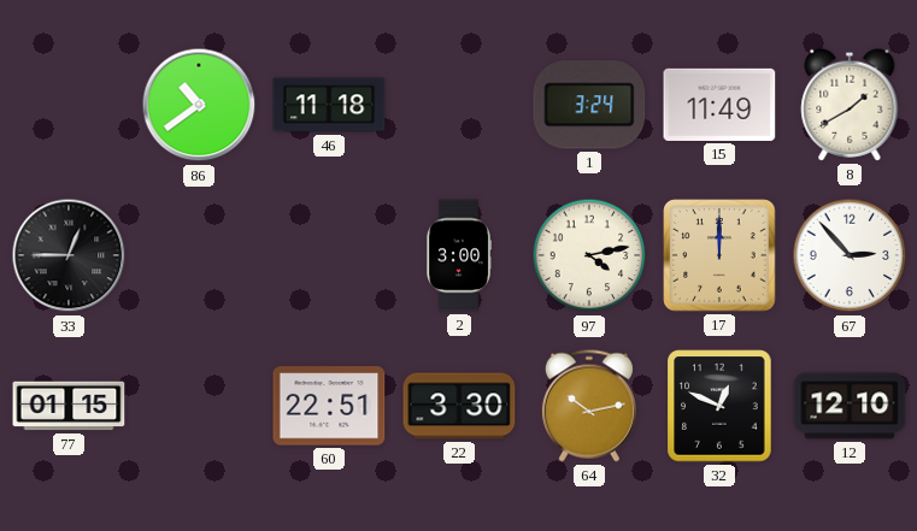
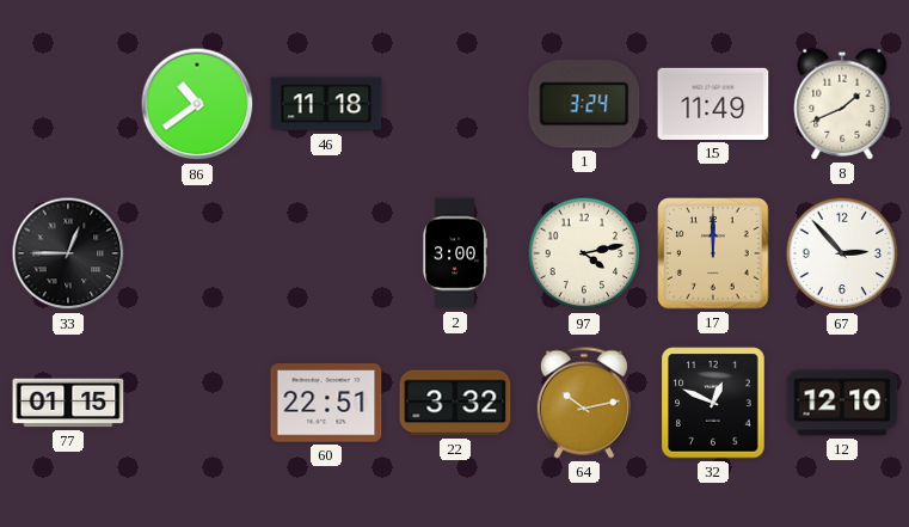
8: 1:40 -> 1:41 (842, 104)
22: 3:30 -> 3:32 (455, 403)
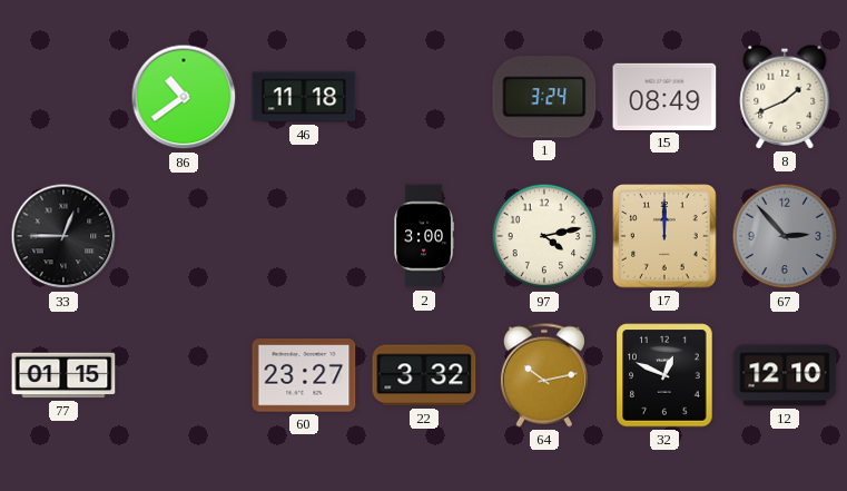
15: 11:49 -> 08:49 (664, 97)
67 dial: white -> grey (785, 236)
60: 22:51 -> 23:27 (304, 375)
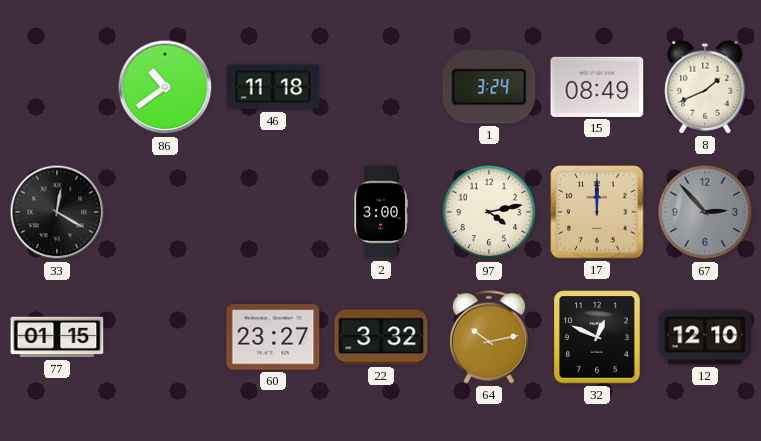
33: 12:45 -> 12:20 (57, 212)
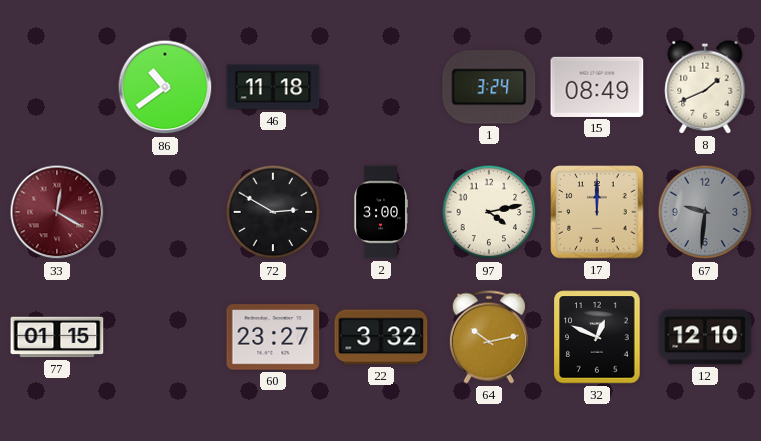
33 dial: black -> burgundy (57, 212)
72: none -> 2:50 (273, 212)
67: 2:53 -> 9:31 (705, 212)
